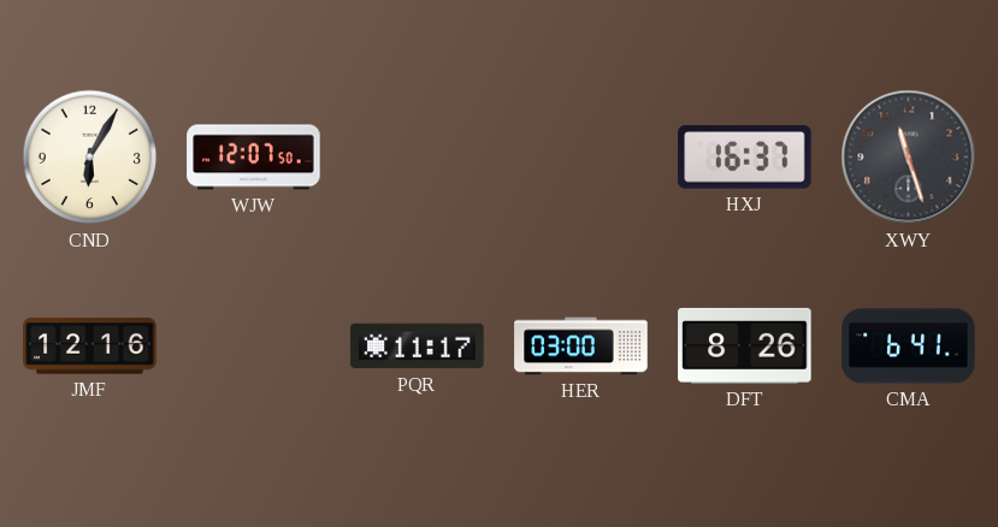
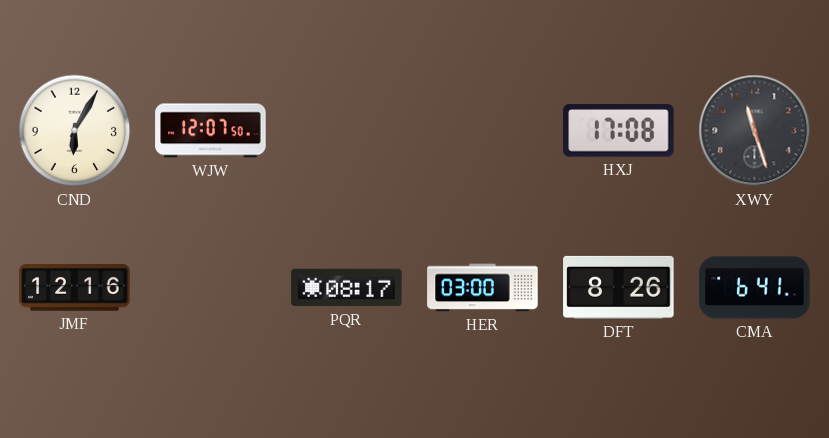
HXJ: 16:37 -> 17:08 (619, 131)
PQR: 11:17 -> 08:17 (347, 288)
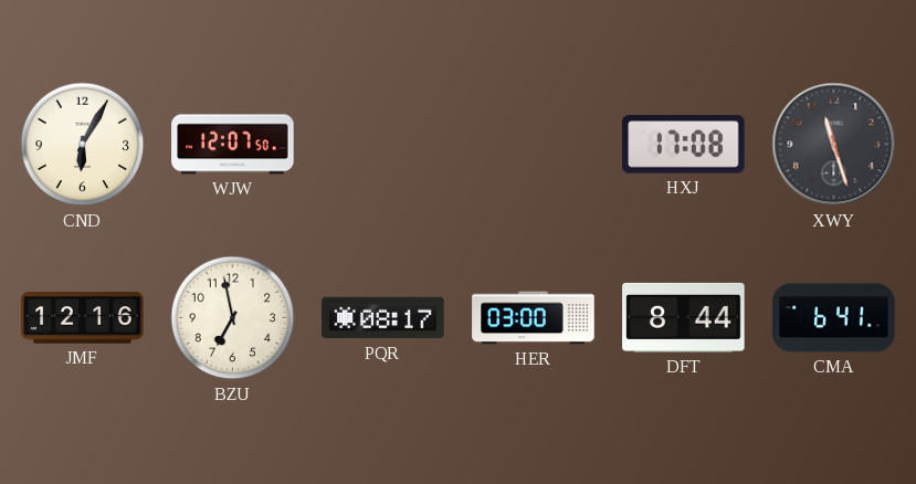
BZU: none -> 6:58 (233, 318)
DFT: 8:26 -> 8:44 (684, 317)
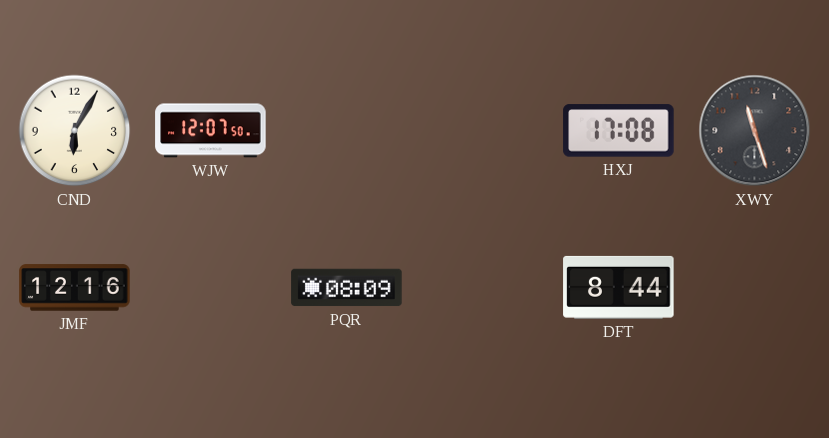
BZU: 6:58 -> none (233, 318)
PQR: 08:17 -> 08:09 (347, 288)
HER: 03:00 -> none (534, 318)
CMA: 6:41 -> none (834, 318)
